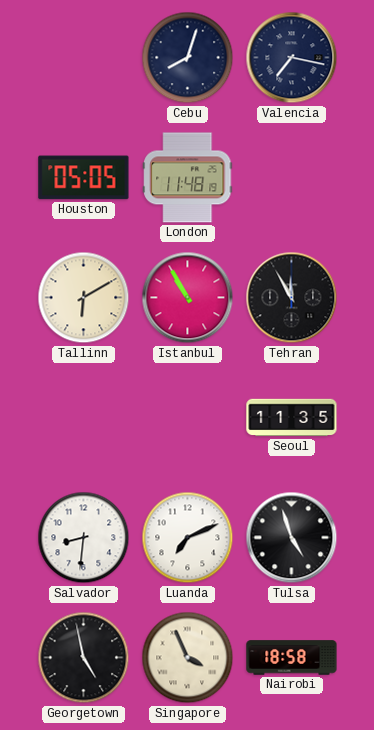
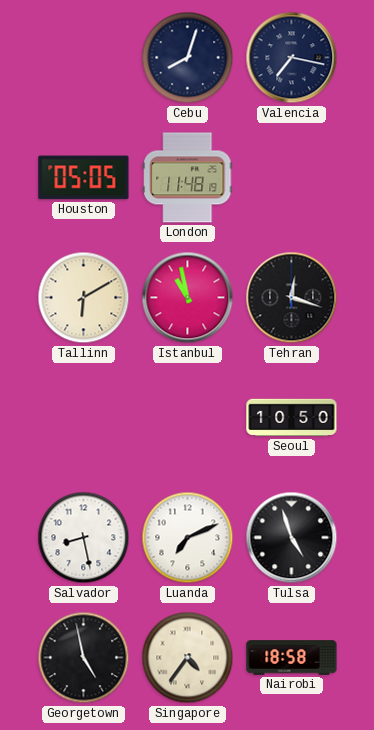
Istanbul: 10:55 -> 10:58 (188, 298)
Tehran: 11:55 -> 12:18 (292, 298)
Seoul: 11:35 -> 10:50 (292, 418)
Salvador: 8:31 -> 8:28 (84, 538)
Singapore: 3:56 -> 4:36 (188, 658)
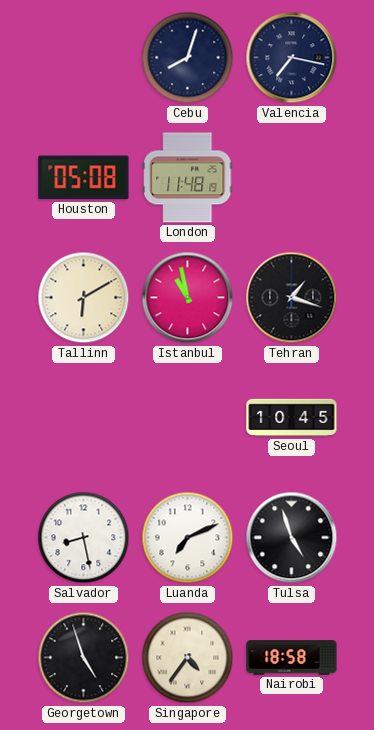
Houston: 05:05 -> 05:08 (84, 178)
Tehran: 12:18 -> 1:18 (292, 298)
Seoul: 10:50 -> 10:45 (292, 418)
Georgetown: 4:58 -> 4:57 (84, 658)
